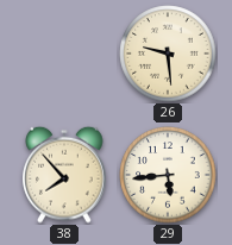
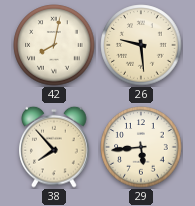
42: none -> 8:02 (54, 45)
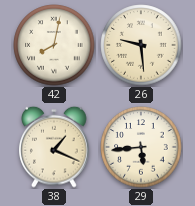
38: 7:53 -> 1:19 (54, 147)
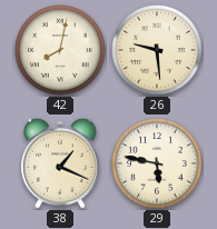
29: 5:44 -> 5:47 (157, 163)
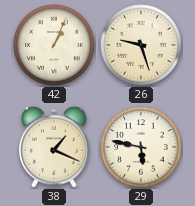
42: 8:02 -> 1:04 (54, 45)
26: 9:29 -> 9:27 (141, 45)
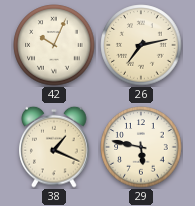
42: 1:04 -> 10:04 (54, 45)
26: 9:27 -> 7:13 (141, 45)
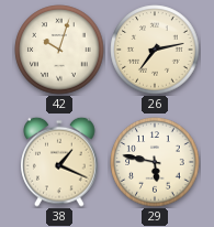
42: 10:04 -> 10:03 (59, 50)
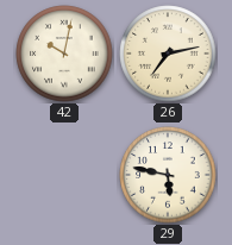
42: 10:03 -> 10:02 (64, 54)
38: 1:19 -> none (59, 162)
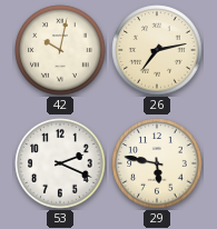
53: none -> 2:19 (60, 163)
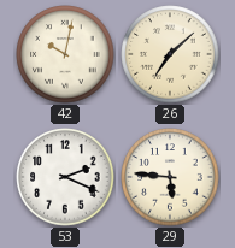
26: 7:13 -> 7:08 (170, 54)
29: 5:47 -> 5:46 (170, 177)
